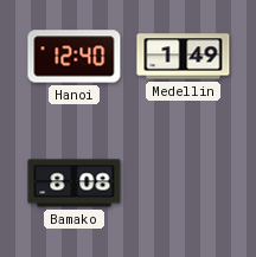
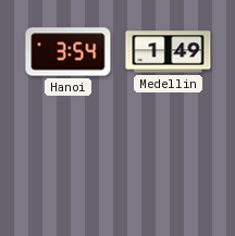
Hanoi: 12:40 -> 3:54 (69, 52)
Bamako: 8:08 -> none (75, 184)
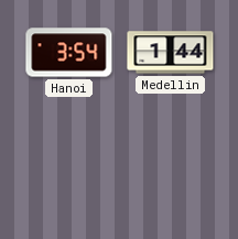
Medellin: 1:49 -> 1:44 (171, 53)
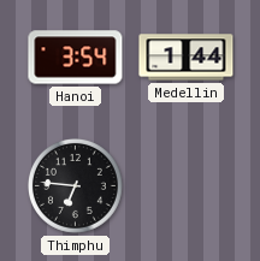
Thimphu: none -> 6:46 (75, 185)
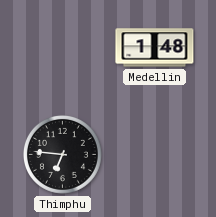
Hanoi: 3:54 -> none (76, 58)
Medellin: 1:44 -> 1:48 (155, 48)
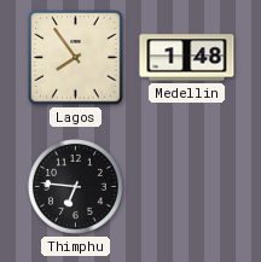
Lagos: none -> 7:54 (76, 58)
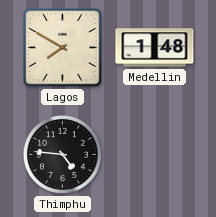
Lagos: 7:54 -> 7:50 (63, 48)
Thimphu: 6:46 -> 4:46 (62, 154)
